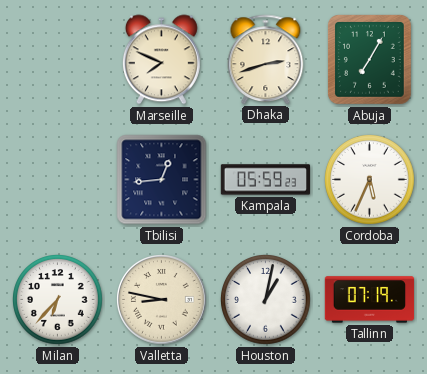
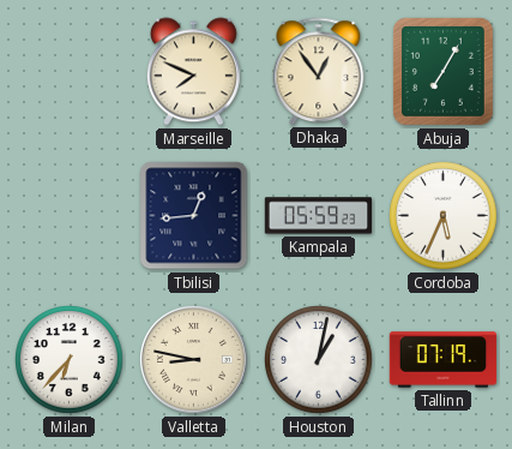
Dhaka: 2:42 -> 12:54 (319, 71)
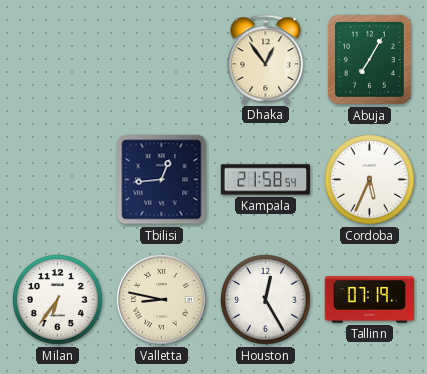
Marseille: 7:49 -> none (193, 72)
Kampala: 05:59 -> 21:58 (266, 180)
Milan: 6:37 -> 6:36 (58, 300)
Houston: 1:02 -> 12:25 (266, 300)
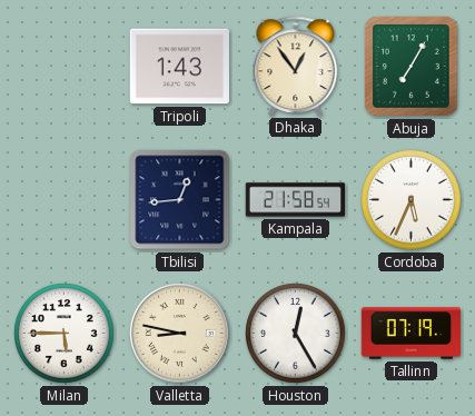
Tripoli: none -> 1:43 (179, 67)
Milan: 6:36 -> 5:45 (65, 334)
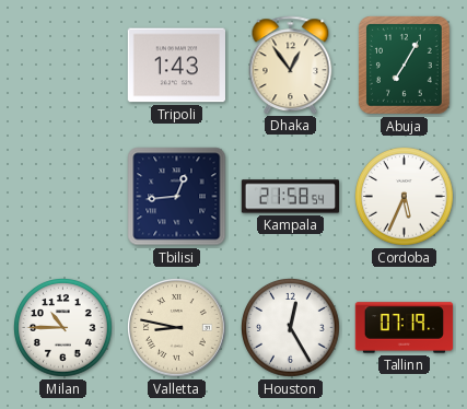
Milan: 5:45 -> 10:45 (63, 328)
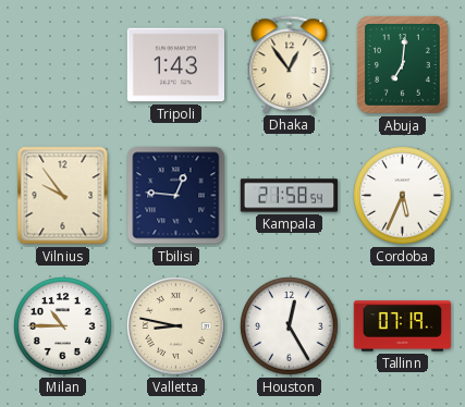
Abuja: 7:05 -> 7:01 (403, 65)
Vilnius: none -> 9:54 (63, 196)
Tbilisi: 12:44 -> 12:46 (176, 196)
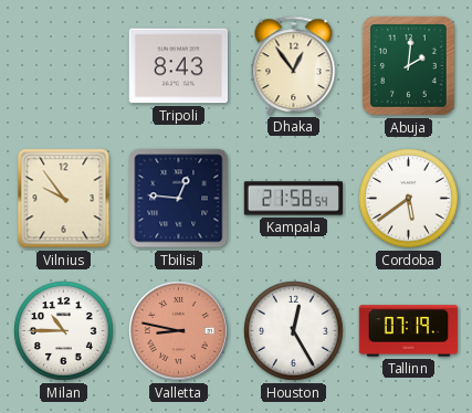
Tripoli: 1:43 -> 8:43 (178, 66)
Abuja: 7:01 -> 2:01 (409, 66)
Cordoba: 5:34 -> 5:39 (409, 199)
Valletta dial: cream -> salmon (179, 331)
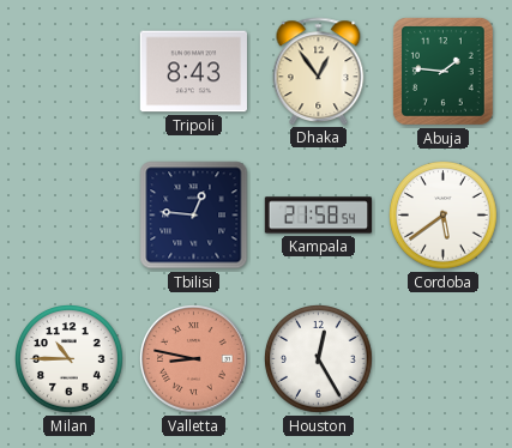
Abuja: 2:01 -> 1:46 (444, 72)
Vilnius: 9:54 -> none (64, 199)
Tallinn: 07:19 -> none (409, 331)
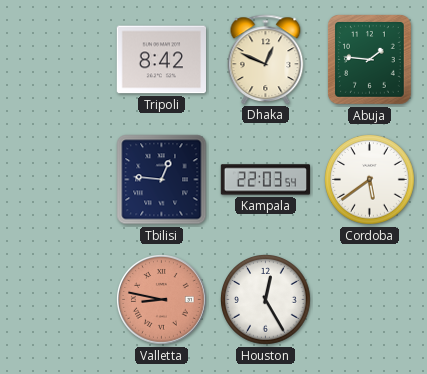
Tripoli: 8:43 -> 8:42 (161, 60)
Dhaka: 12:54 -> 12:49 (266, 59)
Kampala: 21:58 -> 22:03 (266, 180)
Milan: 10:45 -> none (70, 359)
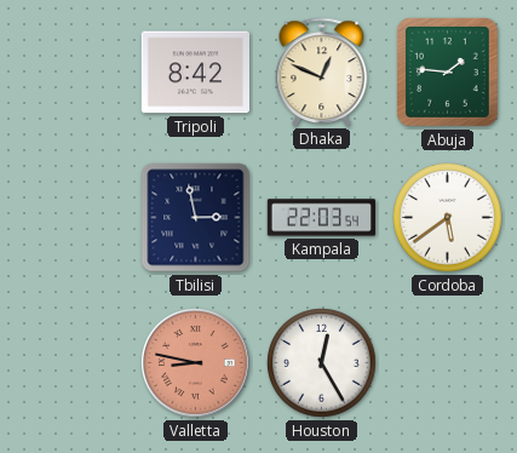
Tbilisi: 12:46 -> 2:58 (196, 218)
